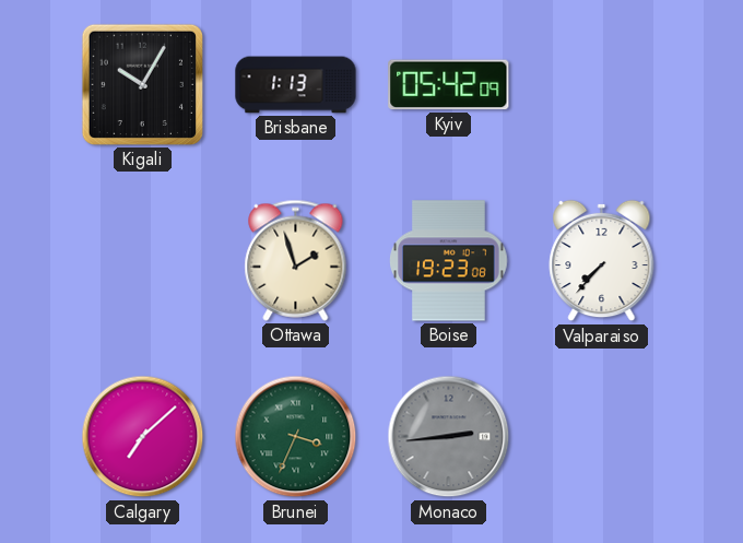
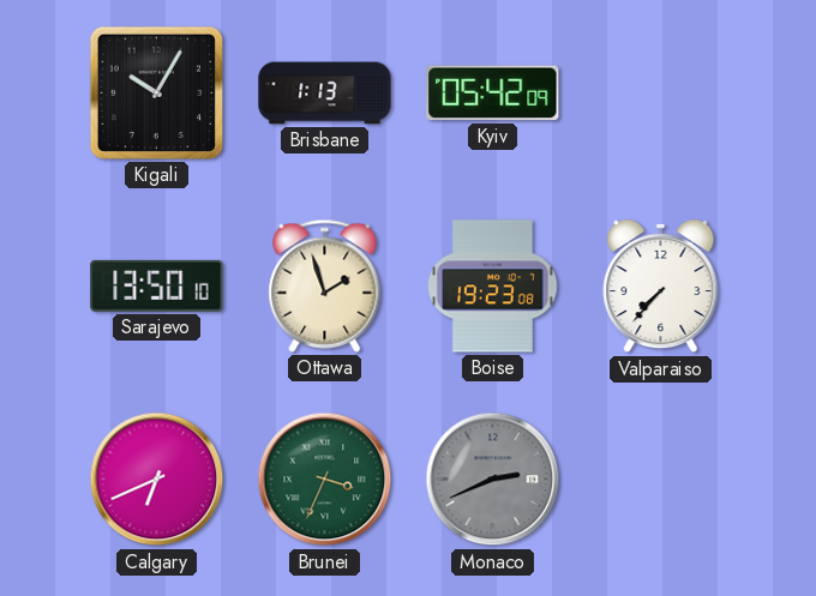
Sarajevo: none -> 13:50 (157, 285)
Calgary: 7:08 -> 6:41 (157, 480)
Monaco: 2:44 -> 2:41 (493, 480)
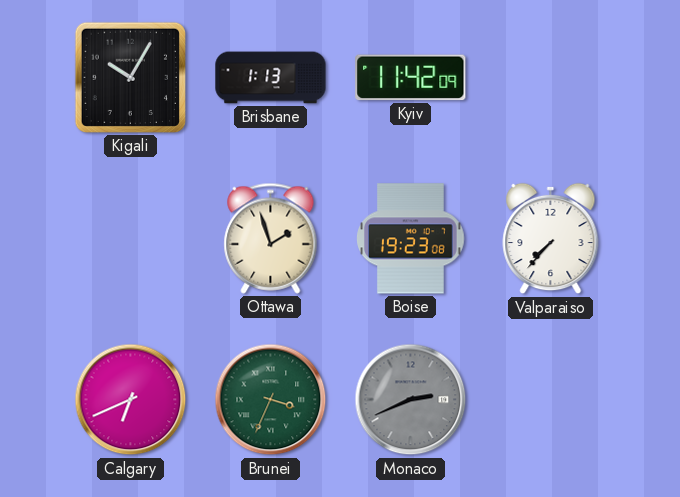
Kyiv: 05:42 -> 11:42 (411, 78)
Sarajevo: 13:50 -> none (157, 285)
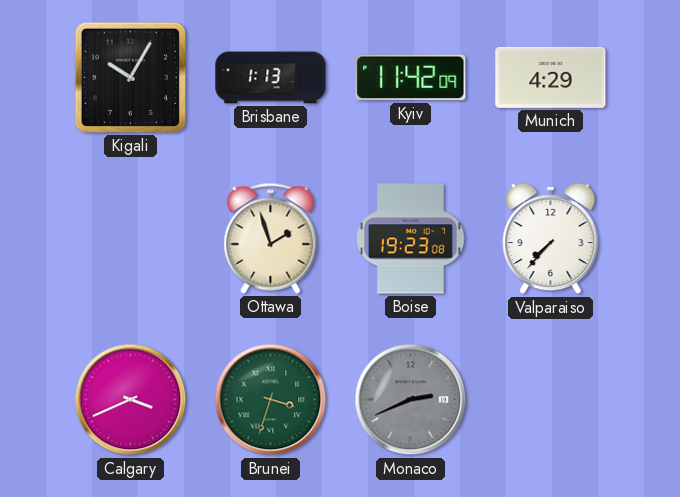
Munich: none -> 4:29 (551, 77)
Calgary: 6:41 -> 3:41 (131, 400)
Brunei: 3:34 -> 3:33 (271, 400)
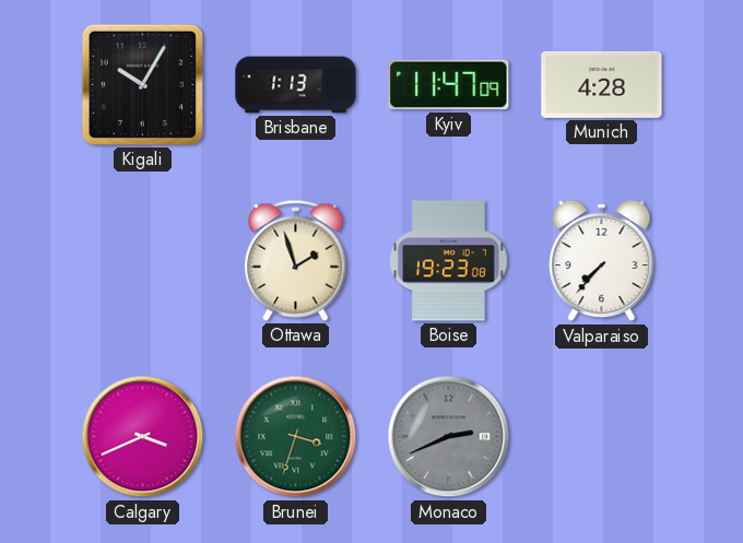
Kyiv: 11:42 -> 11:47 (449, 85)
Munich: 4:29 -> 4:28 (602, 84)
